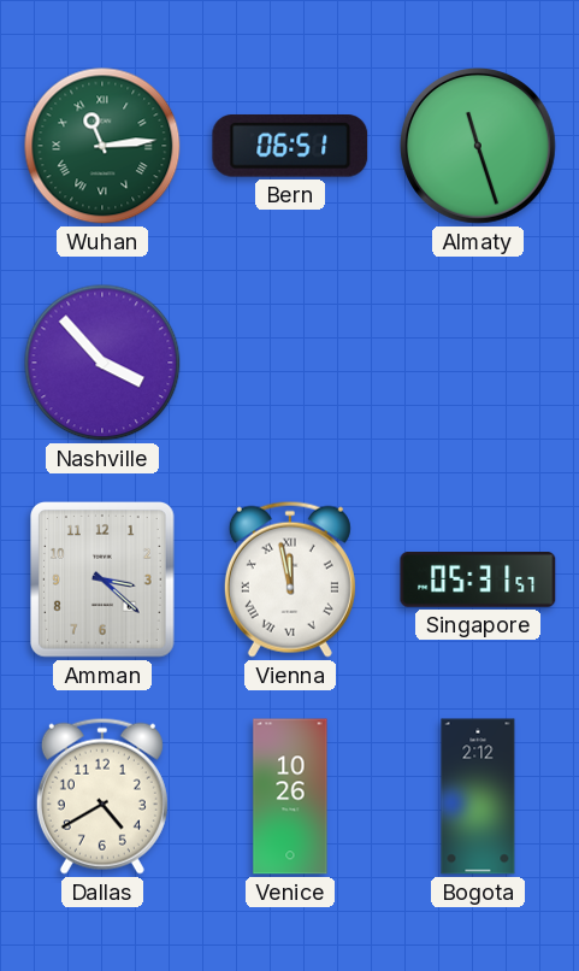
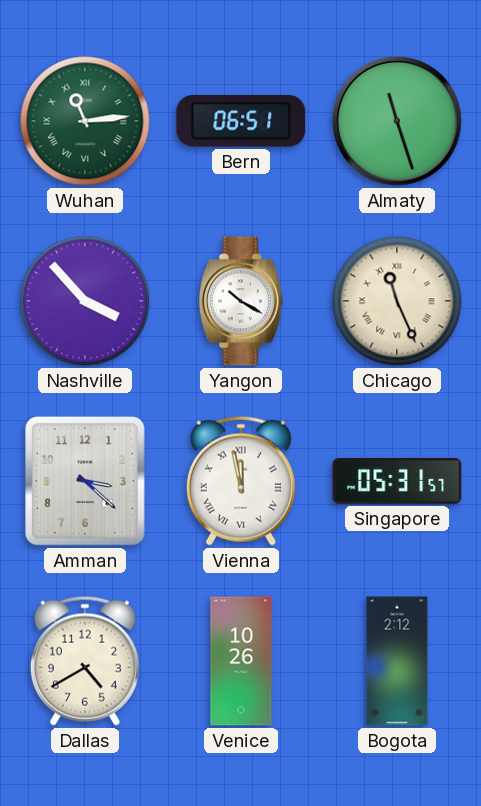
Yangon: none -> 10:20 (241, 301)
Chicago: none -> 11:26 (397, 301)
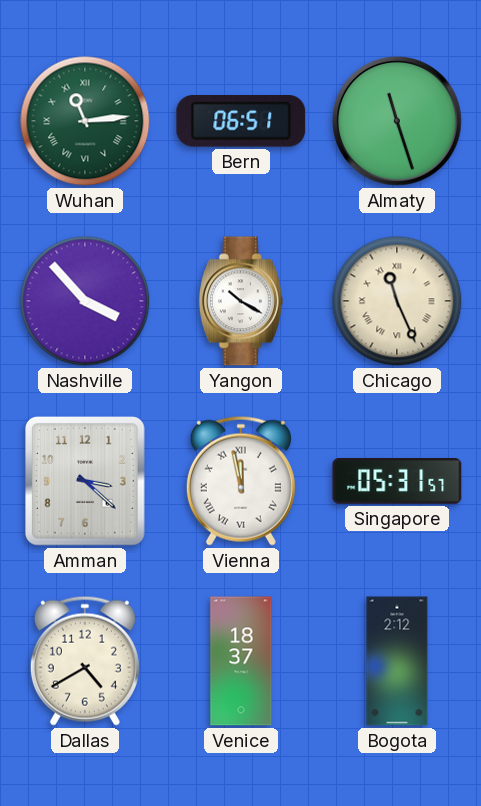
Venice: 10:26 -> 18:37 (241, 661)
